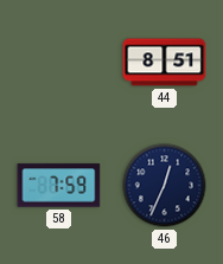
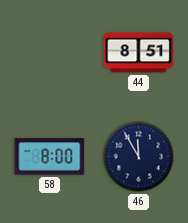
58: 7:59 -> 8:00 (50, 157)
46: 12:34 -> 11:55 (139, 157)
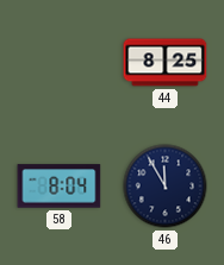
44: 8:51 -> 8:25 (166, 63)
58: 8:00 -> 8:04 (60, 187)
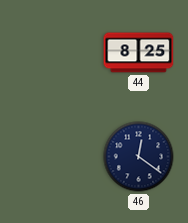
58: 8:04 -> none (60, 187)
46: 11:55 -> 12:21 (139, 157)
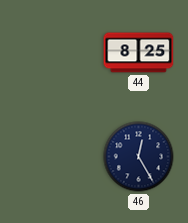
46: 12:21 -> 12:25 (139, 157)
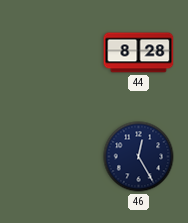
44: 8:25 -> 8:28 (139, 53)
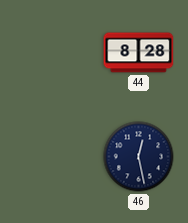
46: 12:25 -> 12:28 (139, 157)
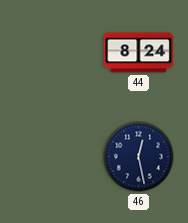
44: 8:28 -> 8:24 (139, 53)
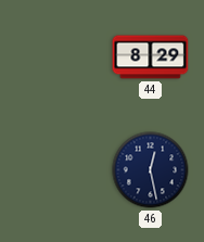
44: 8:24 -> 8:29 (151, 58)
